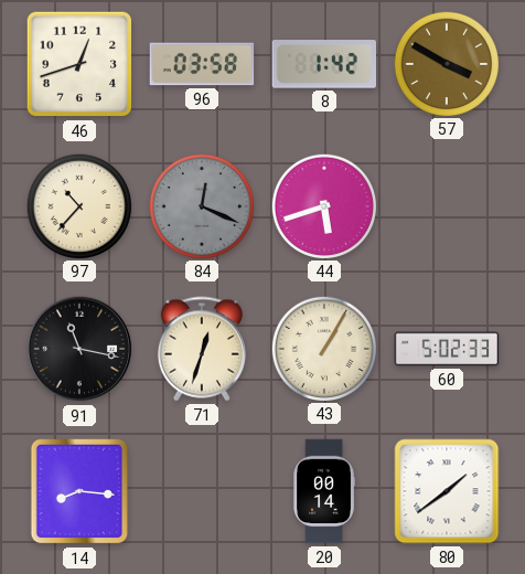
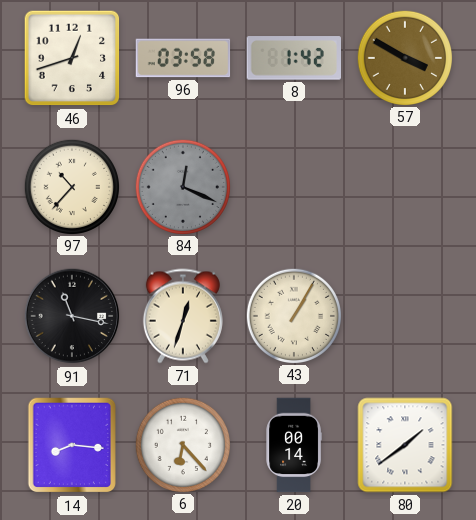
44: 5:42 -> none (323, 205)
60: 5:02 -> none (447, 349)
6: none -> 6:23 (182, 444)
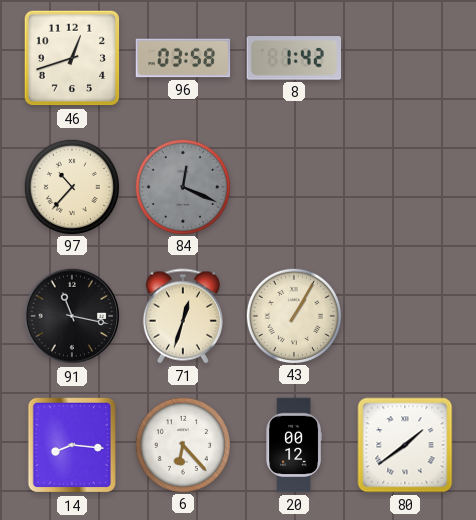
57: 3:50 -> none (404, 57)
20: 00:14 -> 00:12 (294, 445)
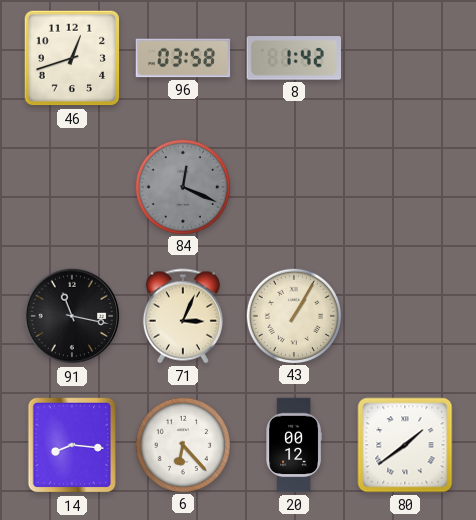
97: 10:37 -> none (71, 186)
71: 12:33 -> 3:04 (183, 316)
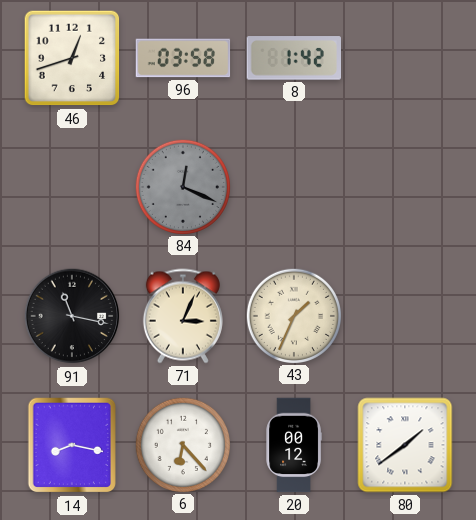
43: 1:05 -> 1:34 (293, 315)
14: 8:16 -> 8:17 (72, 445)
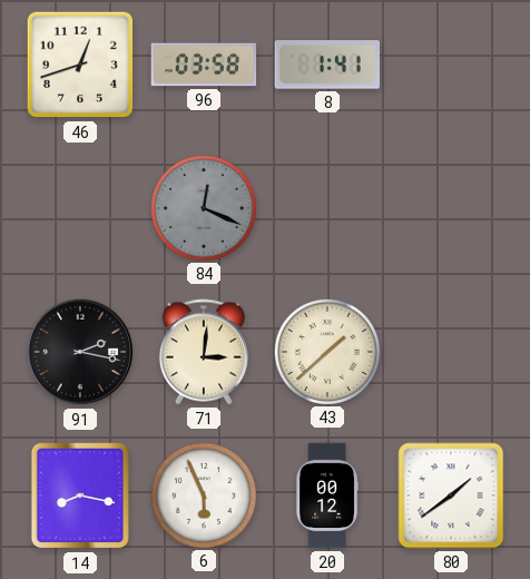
8: 1:42 -> 1:41 (326, 65)
91: 11:17 -> 2:17 (80, 352)
71: 3:04 -> 3:01 (204, 352)
43: 1:34 -> 1:38 (326, 351)
6: 6:23 -> 5:56 (203, 494)
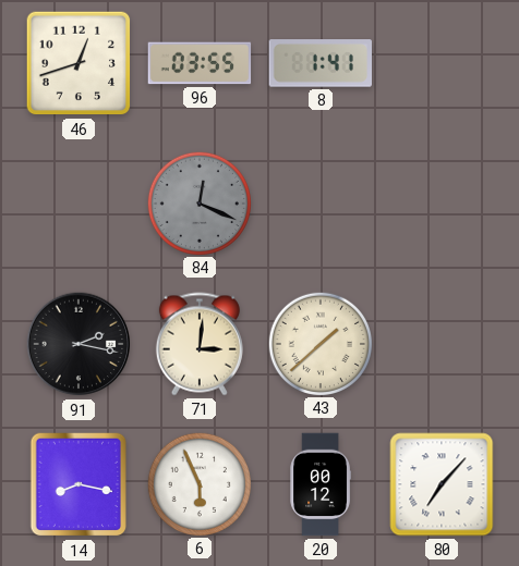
96: 03:58 -> 03:55 (200, 63)
80: 1:39 -> 7:07 (442, 484)
